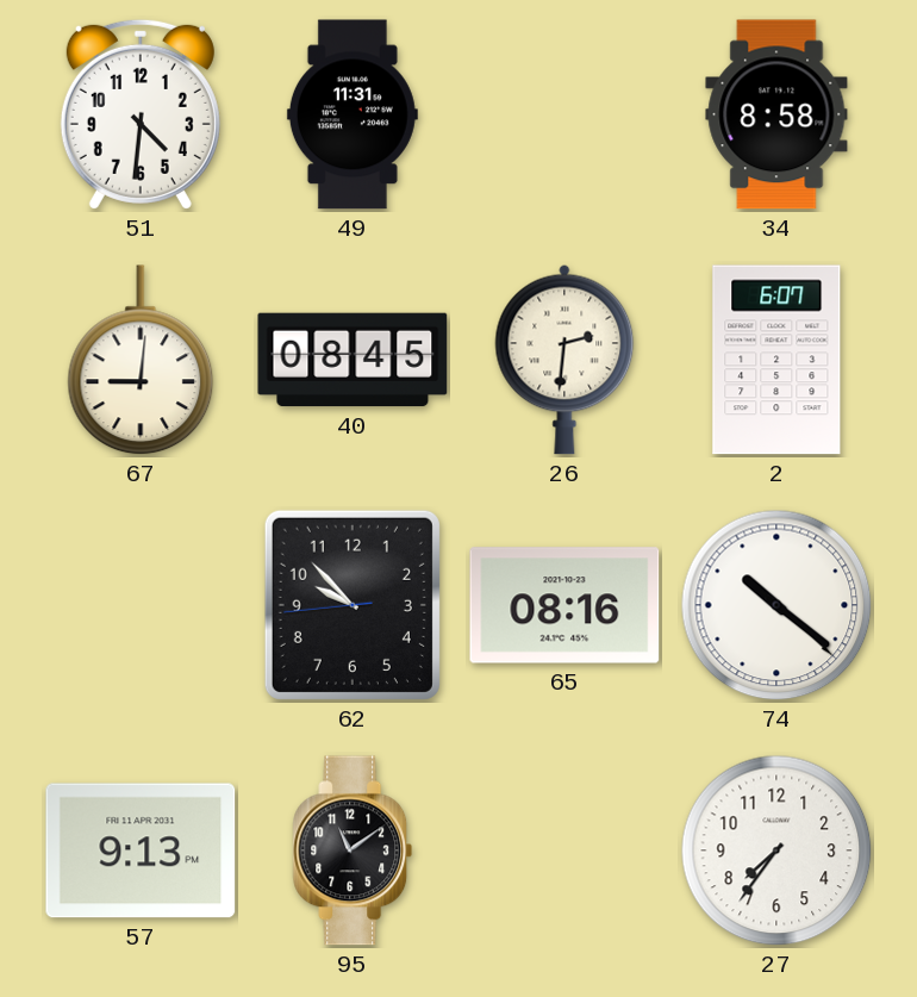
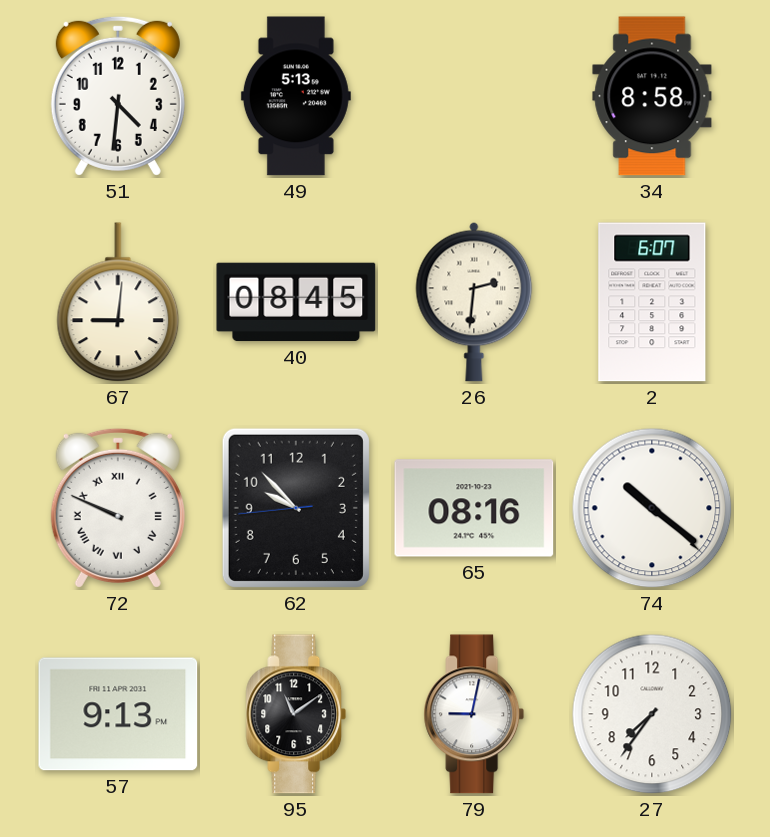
49: 11:31 -> 5:13 (296, 96)
72: none -> 9:49 (118, 508)
79: none -> 9:02 (474, 714)
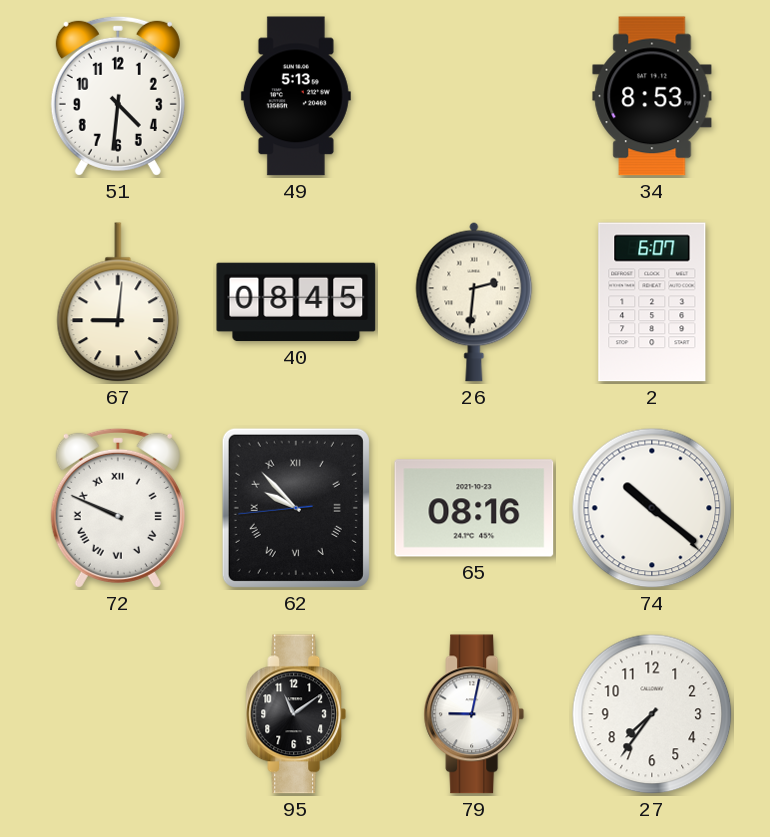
34: 8:58 -> 8:53 (652, 96)
62 numerals: Arabic -> Roman (296, 508)
57: 9:13 -> none (118, 714)
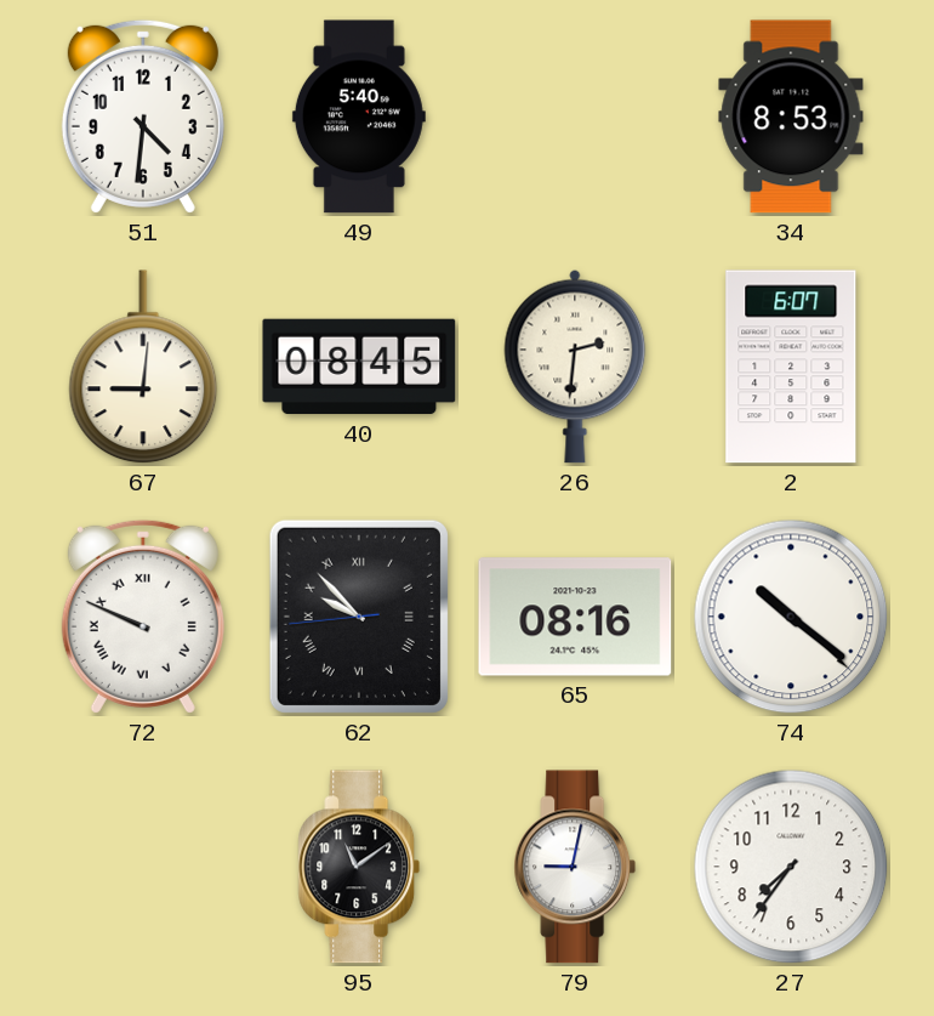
49: 5:13 -> 5:40 (359, 117)
